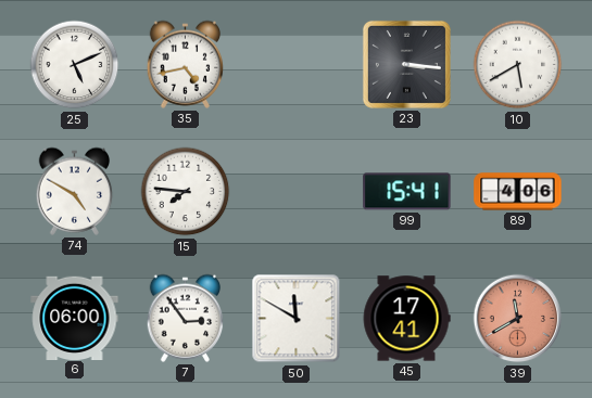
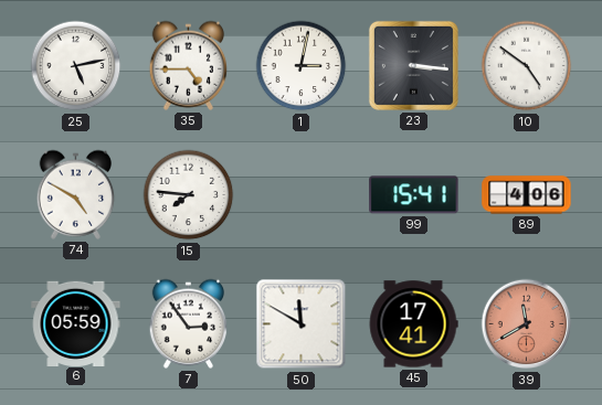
25: 5:11 -> 5:13 (76, 66)
35: 4:43 -> 4:45 (189, 65)
1: none -> 3:02 (302, 66)
10: 5:40 -> 4:51 (527, 66)
6: 06:00 -> 05:59 (76, 323)
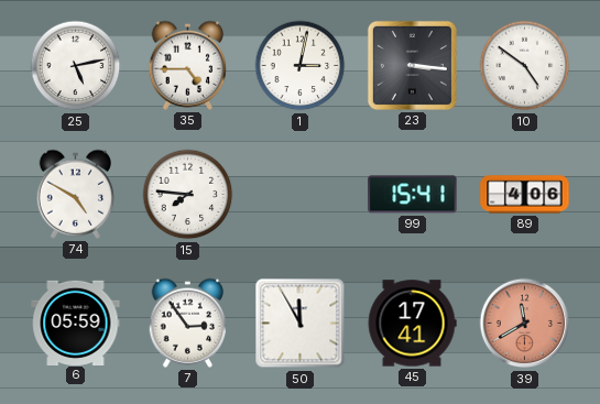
50: 11:50 -> 11:55 (301, 324)
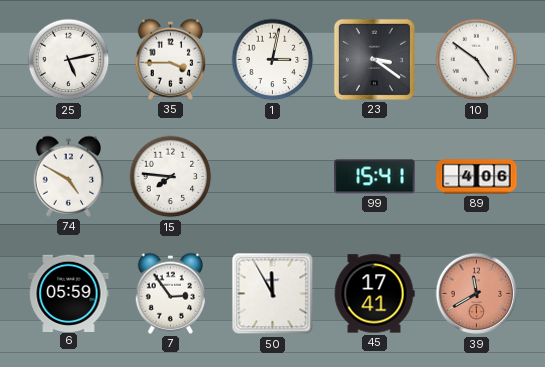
35: 4:45 -> 3:45 (171, 59)
23: 3:16 -> 3:21 (374, 59)
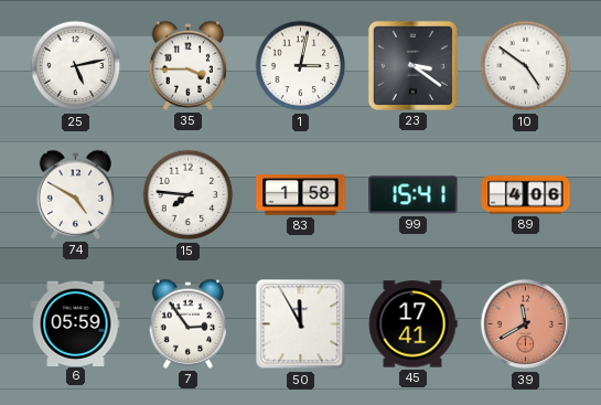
83: none -> 1:58 (301, 195)
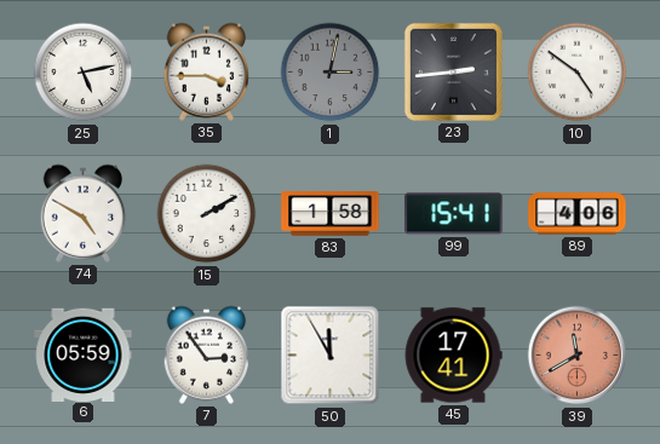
1 dial: white -> grey (331, 73)
23: 3:21 -> 2:44 (453, 71)
15: 7:46 -> 2:10 (207, 214)
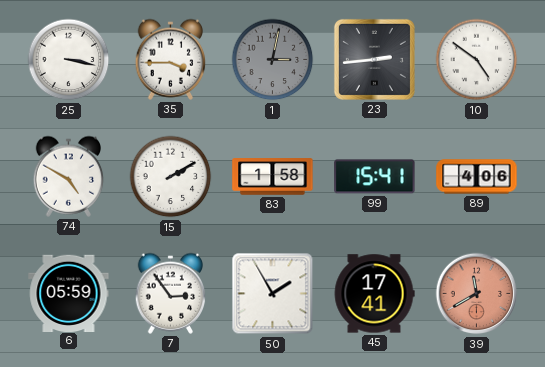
25: 5:13 -> 3:17 (69, 60)
50: 11:55 -> 1:55 (273, 294)
